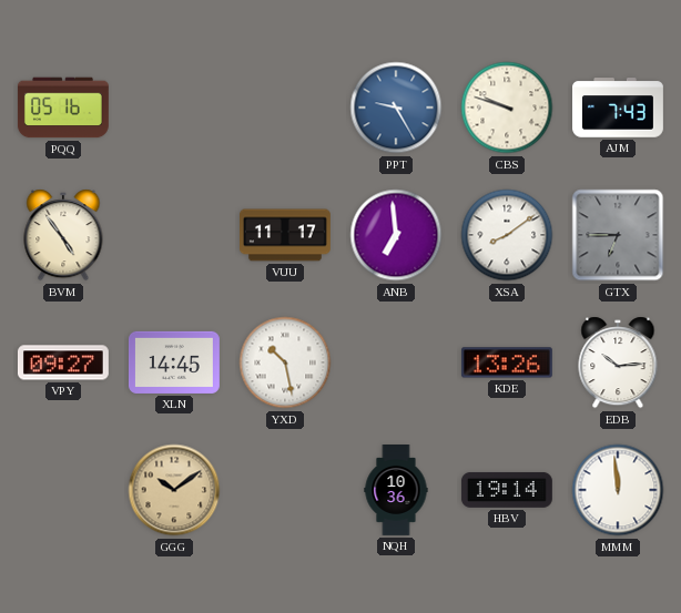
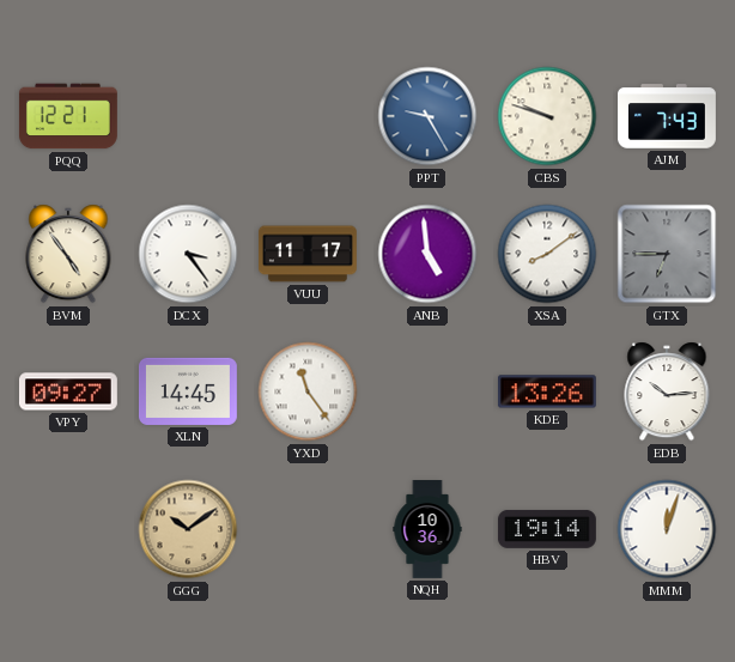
PQQ: 05:16 -> 12:21 (68, 116)
DCX: none -> 3:24 (188, 254)
ANB: 6:59 -> 4:59 (427, 254)
YXD: 10:28 -> 11:24 (308, 391)
MMM: 11:59 -> 12:03 (667, 529)
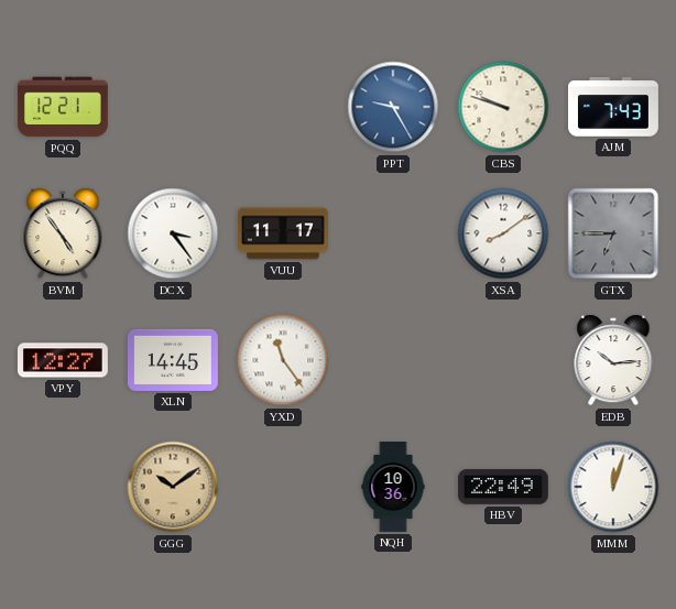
ANB: 4:59 -> none (427, 254)
VPY: 09:27 -> 12:27 (63, 360)
KDE: 13:26 -> none (547, 391)
HBV: 19:14 -> 22:49 (503, 487)
